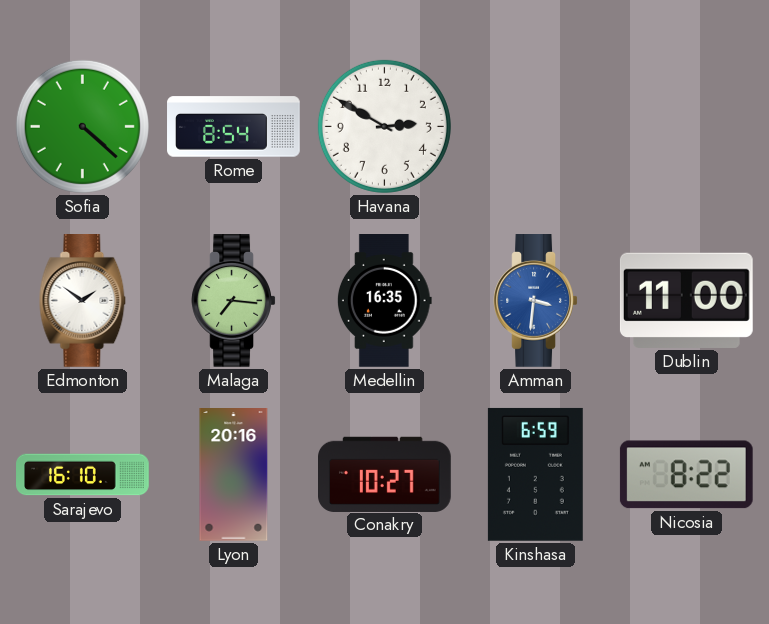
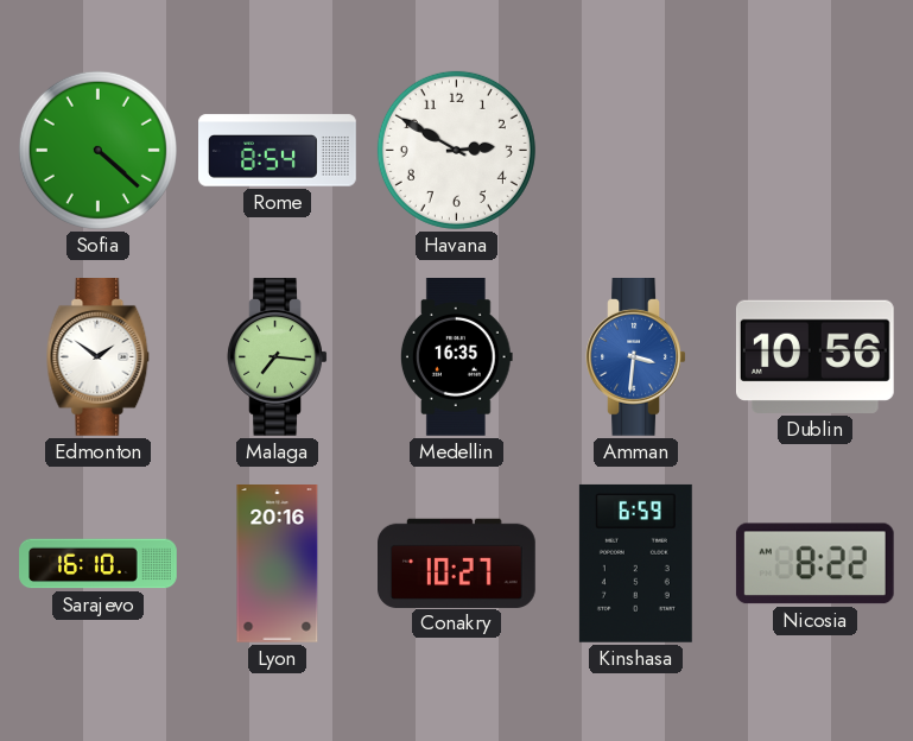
Dublin: 11:00 -> 10:56 (814, 356)
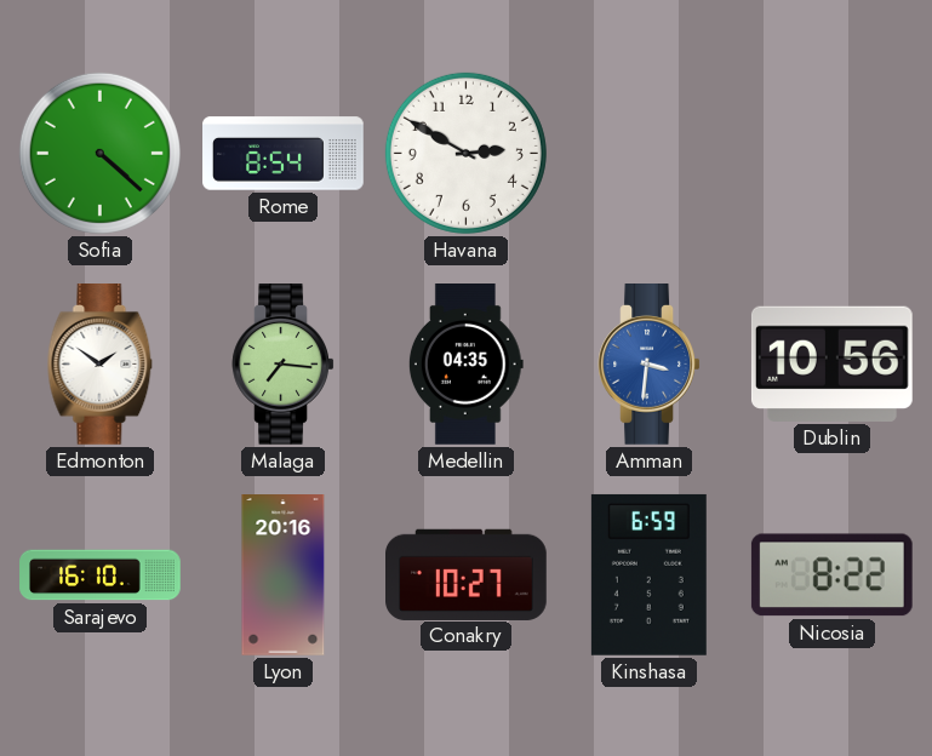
Medellin: 16:35 -> 04:35 (465, 365)
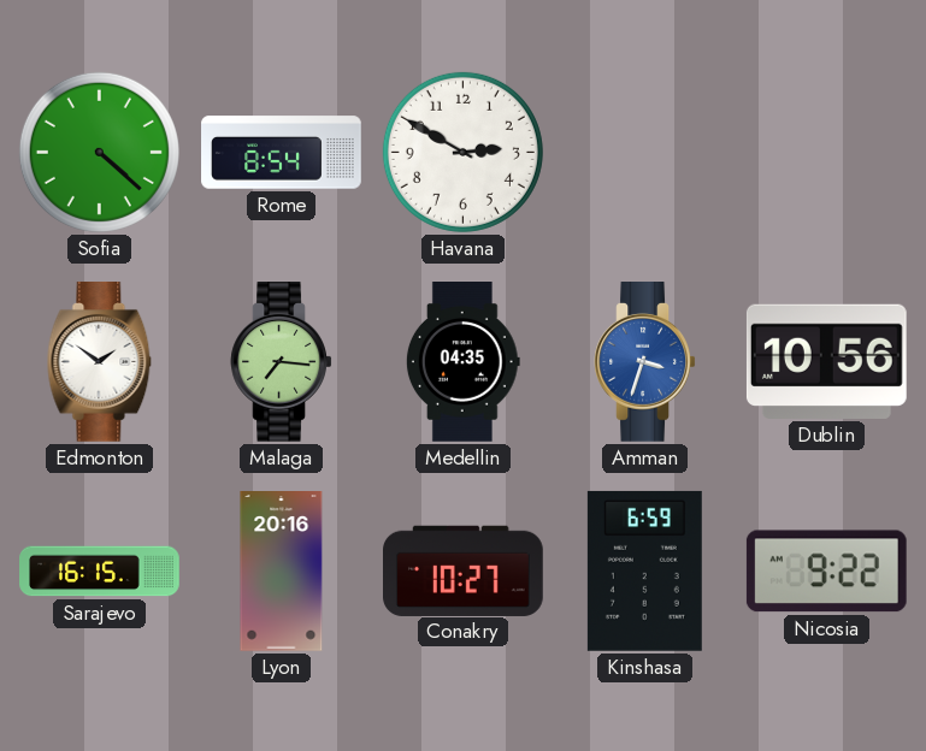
Amman: 3:31 -> 3:33 (645, 362)
Sarajevo: 16:10 -> 16:15 (100, 572)
Nicosia: 8:22 -> 9:22 (826, 572)
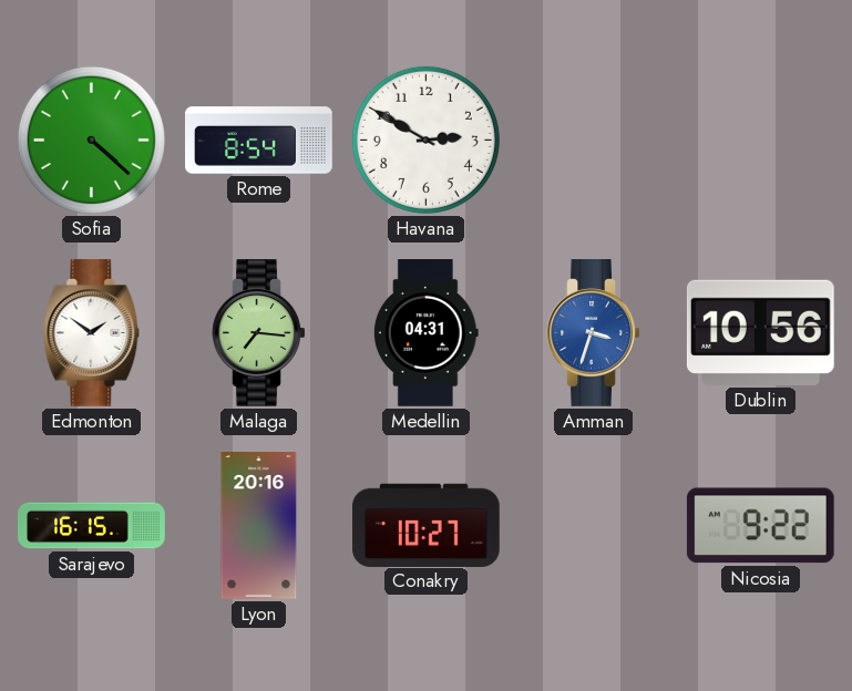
Medellin: 04:35 -> 04:31 (425, 333)
Kinshasa: 6:59 -> none (644, 570)
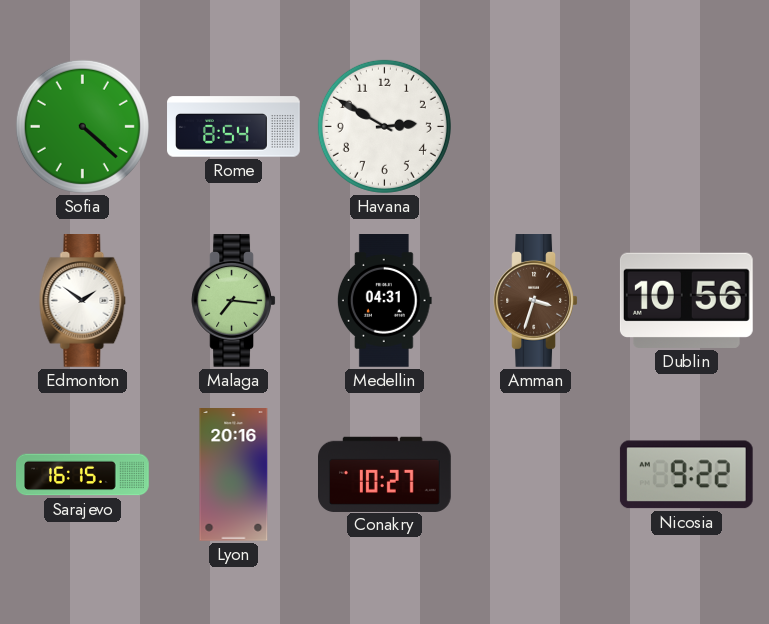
Amman dial: blue -> brown (536, 301)
